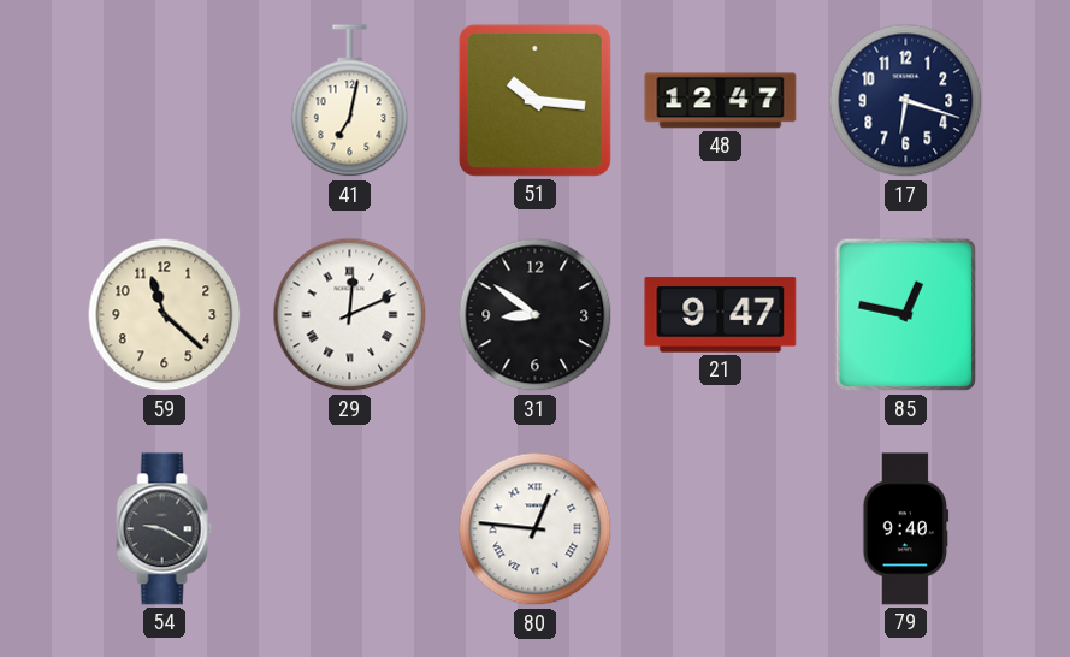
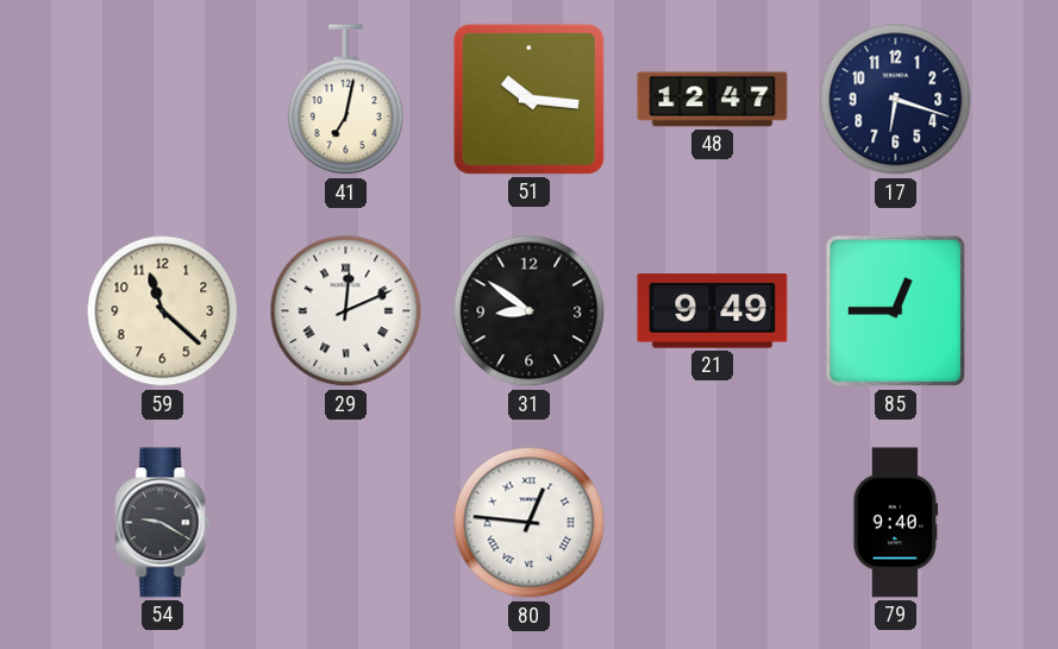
21: 9:47 -> 9:49 (713, 311)
85: 12:47 -> 12:45 (896, 311)
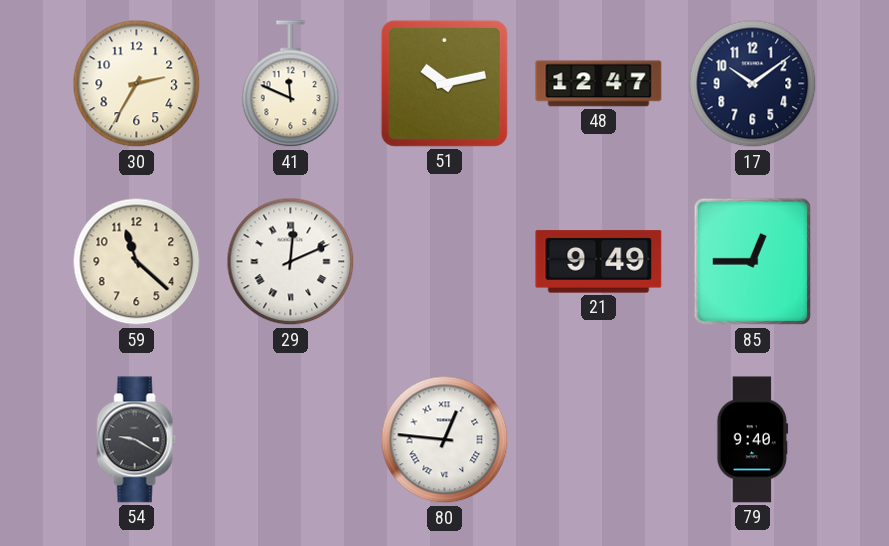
30: none -> 2:35 (137, 84)
41: 7:02 -> 11:49 (291, 84)
51: 10:16 -> 10:13 (444, 83)
17: 6:18 -> 10:09 (753, 84)
31: 8:51 -> none (530, 311)
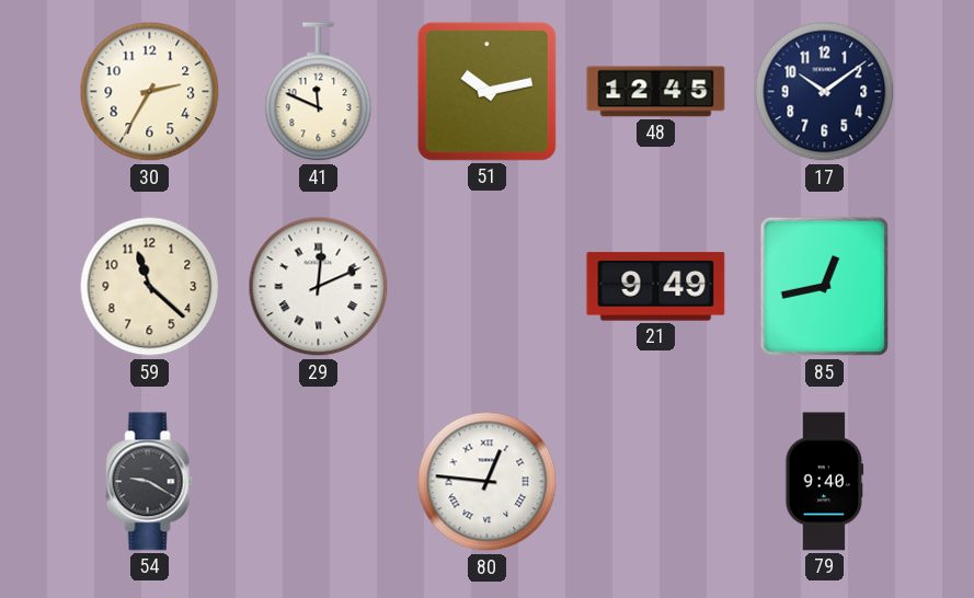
48: 12:47 -> 12:45 (656, 92)
85: 12:45 -> 12:43 (825, 287)
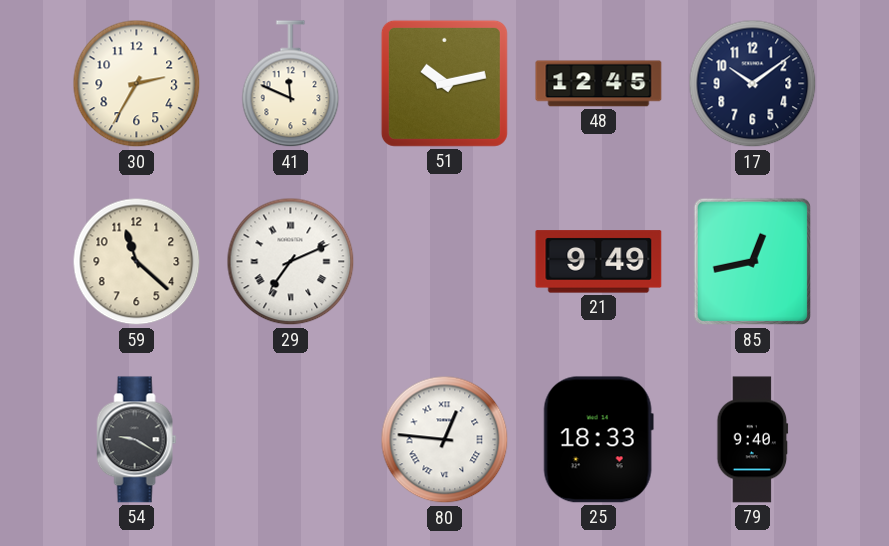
29: 12:11 -> 7:11 (291, 262)
25: none -> 18:33 (598, 440)
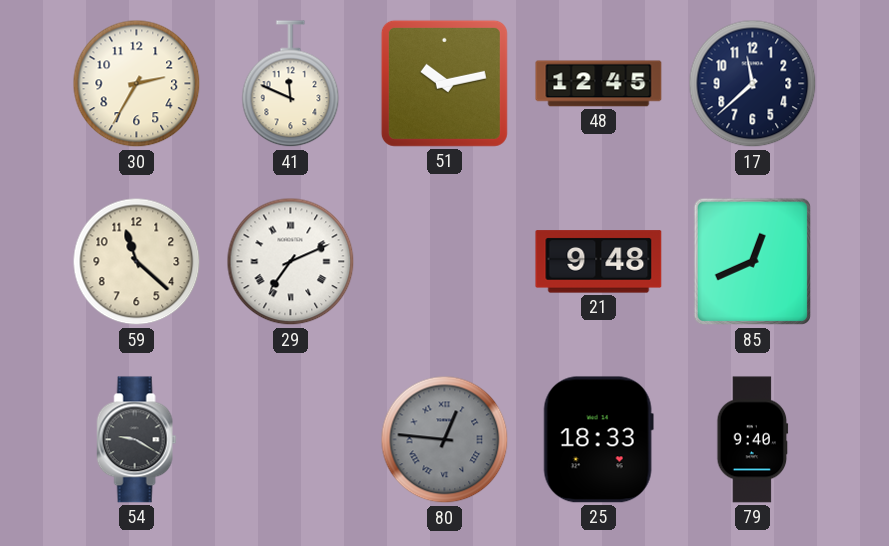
17: 10:09 -> 11:38 (753, 84)
21: 9:49 -> 9:48 (599, 262)
85: 12:43 -> 12:41 (753, 262)
80 dial: white -> grey (445, 440)
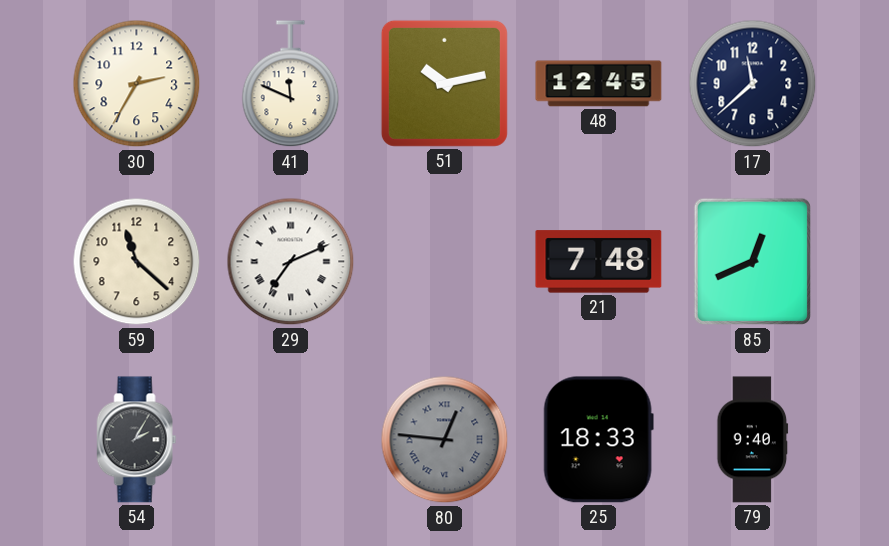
21: 9:48 -> 7:48 (599, 262)
54: 9:20 -> 2:05 (137, 440)
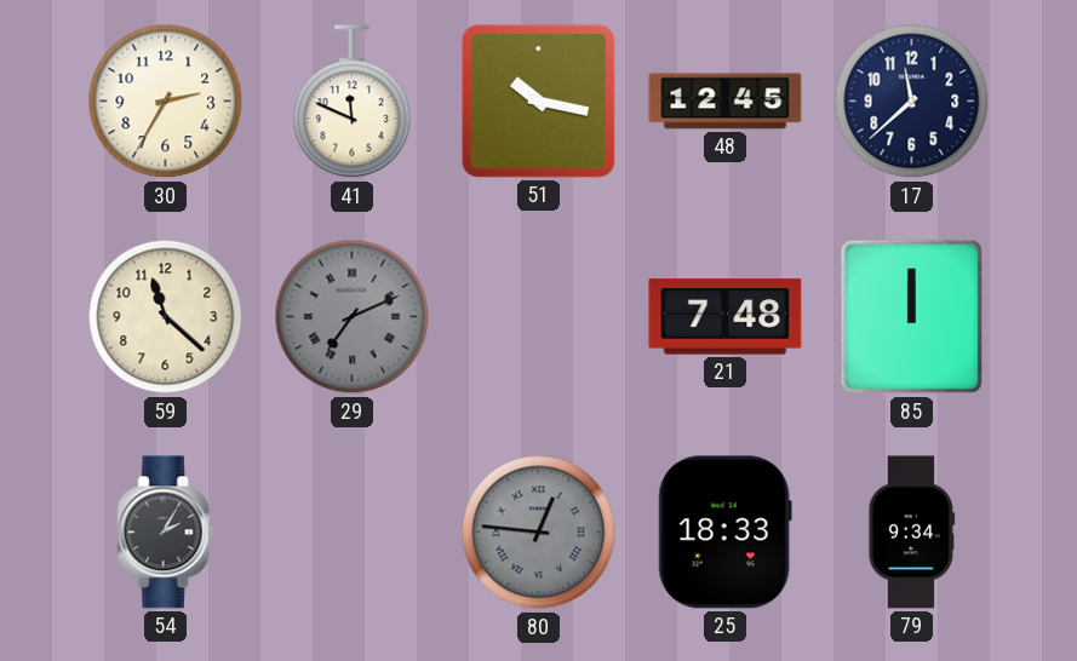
51: 10:13 -> 10:17 (538, 100)
29 dial: white -> grey (353, 317)
85: 12:41 -> 12:00 (912, 317)
79: 9:40 -> 9:34 (912, 533)
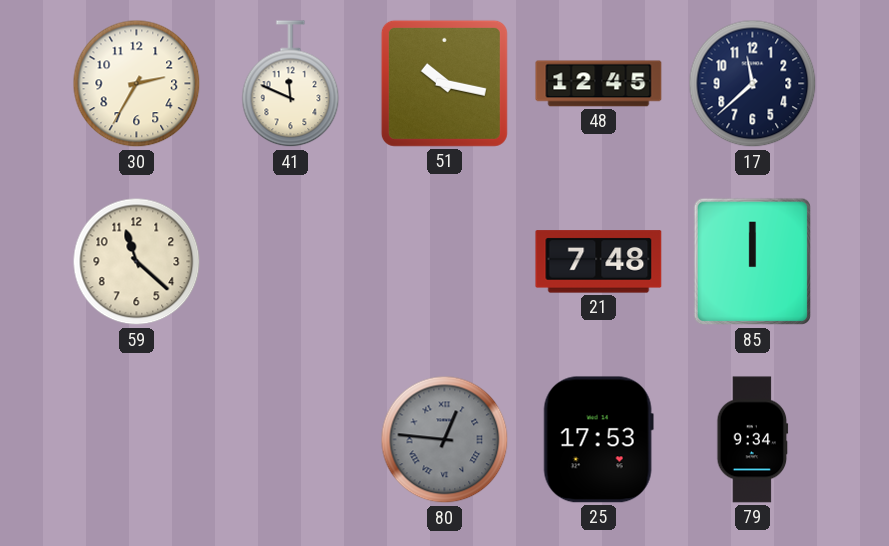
29: 7:11 -> none (353, 317)
54: 2:05 -> none (166, 533)
25: 18:33 -> 17:53 (598, 440)
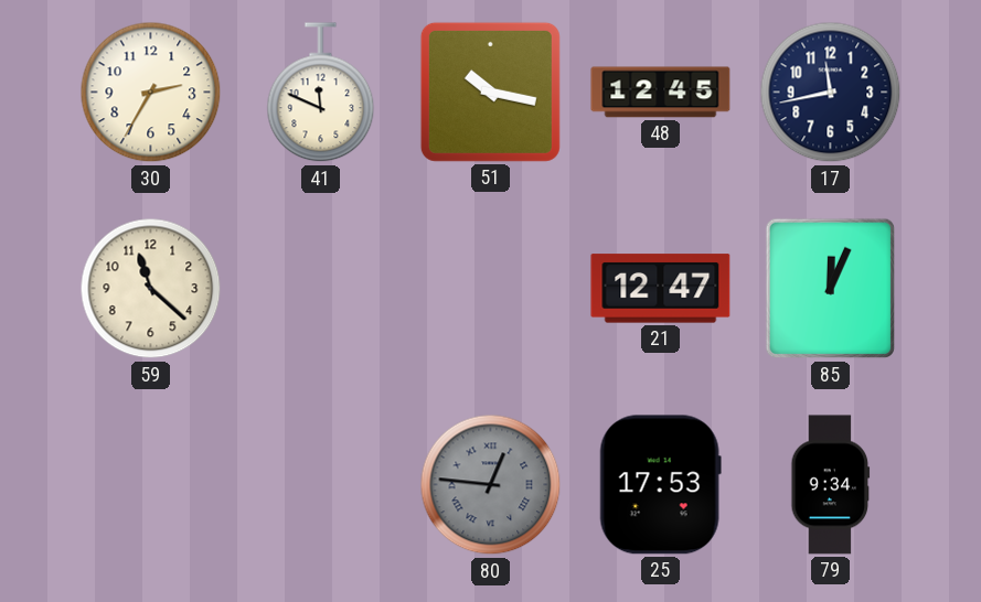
17: 11:38 -> 11:43 (831, 93)
21: 7:48 -> 12:47 (661, 289)
85: 12:00 -> 12:04 (831, 289)
